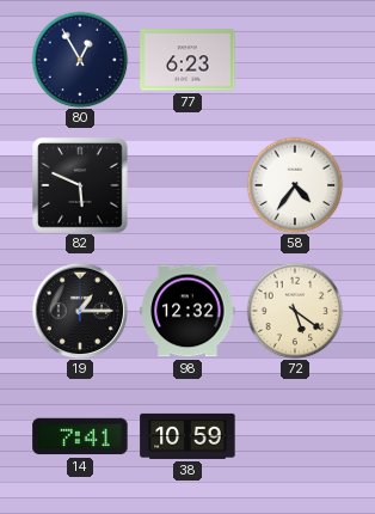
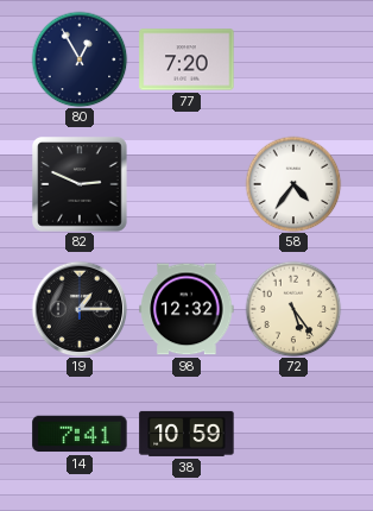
77: 6:23 -> 7:20 (186, 59)
82: 5:49 -> 2:49 (81, 185)
72: 5:21 -> 5:24 (293, 309)
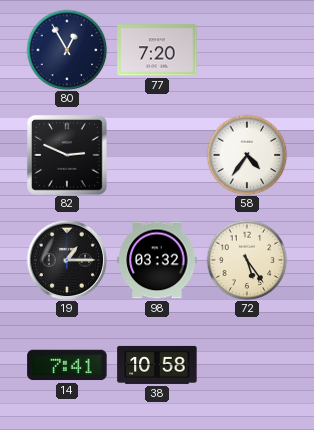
98: 12:32 -> 03:32 (157, 260)
38: 10:59 -> 10:58 (157, 365)
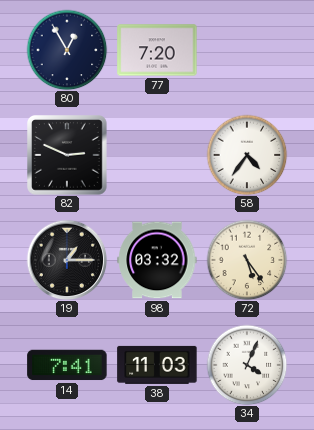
38: 10:58 -> 11:03 (157, 365)
34: none -> 4:04 (247, 365)
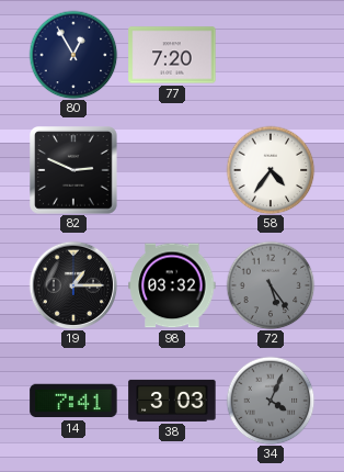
72 dial: cream -> grey (271, 285)
38: 11:03 -> 3:03 (172, 401)
34 dial: white -> grey (271, 401)
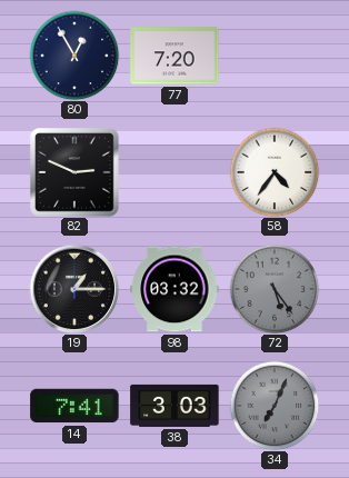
34: 4:04 -> 7:04 (275, 406)
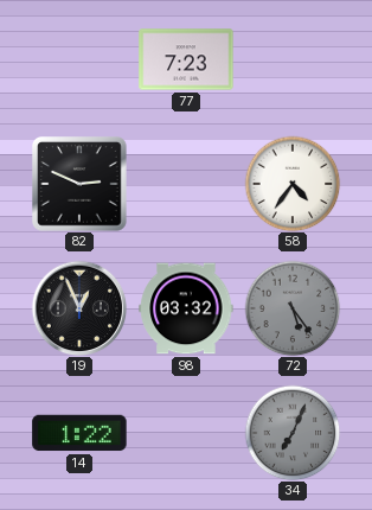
80: 12:55 -> none (74, 56)
77: 7:20 -> 7:23 (186, 59)
19: 1:15 -> 12:56 (79, 308)
14: 7:41 -> 1:22 (79, 433)
38: 3:03 -> none (174, 406)
